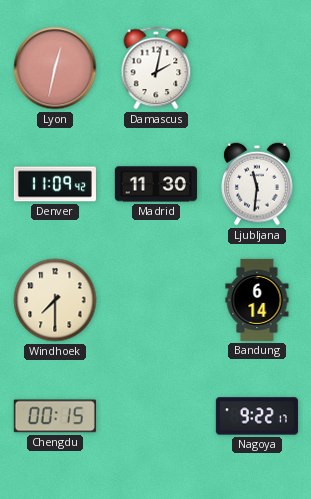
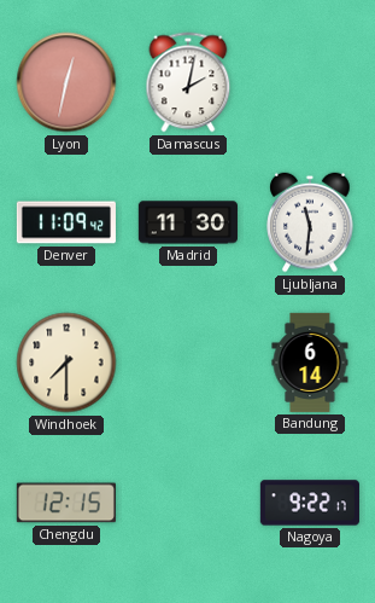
Chengdu: 00:15 -> 12:15 (66, 503)
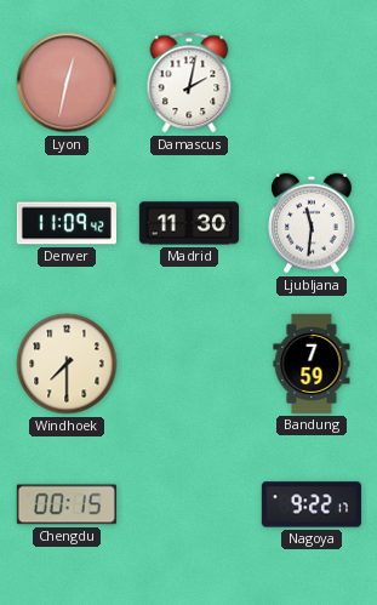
Bandung: 6:14 -> 7:59 (312, 364)
Chengdu: 12:15 -> 00:15 (67, 504)
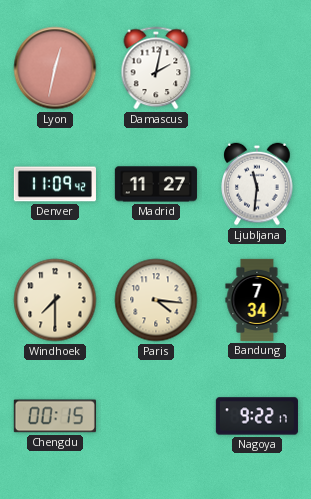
Madrid: 11:30 -> 11:27 (156, 184)
Paris: none -> 4:16 (156, 300)
Bandung: 7:59 -> 7:34 (257, 300)
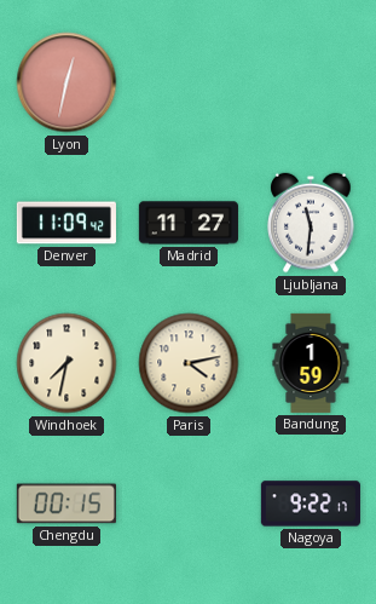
Damascus: 2:02 -> none (156, 68)
Windhoek: 7:30 -> 7:32 (66, 363)
Paris: 4:16 -> 4:13 (189, 363)
Bandung: 7:34 -> 1:59 (311, 363)
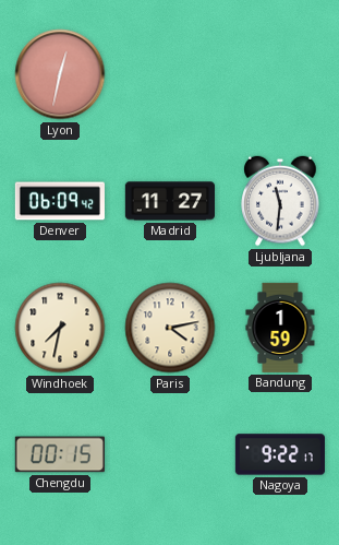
Denver: 11:09 -> 06:09 (60, 201)
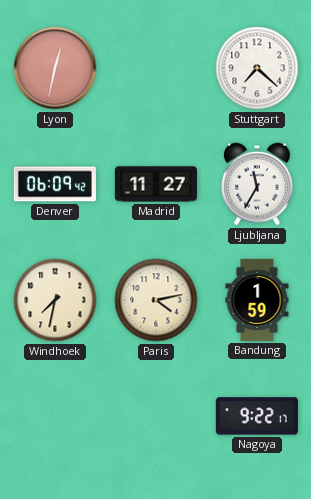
Stuttgart: none -> 7:22 (257, 68)
Ljubljana: 11:31 -> 11:35 (257, 184)
Chengdu: 00:15 -> none (60, 454)
